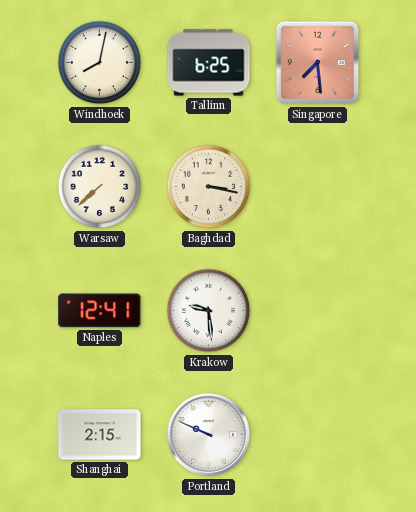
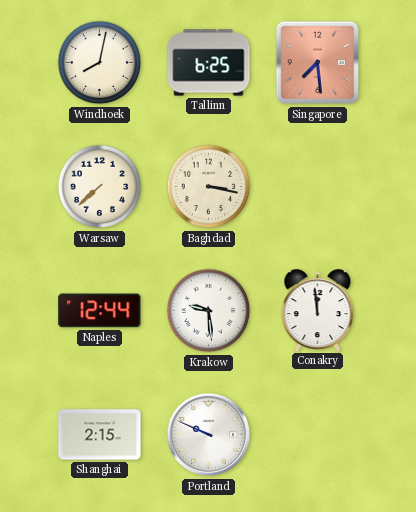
Naples: 12:41 -> 12:44 (100, 311)
Conakry: none -> 11:59 (318, 310)
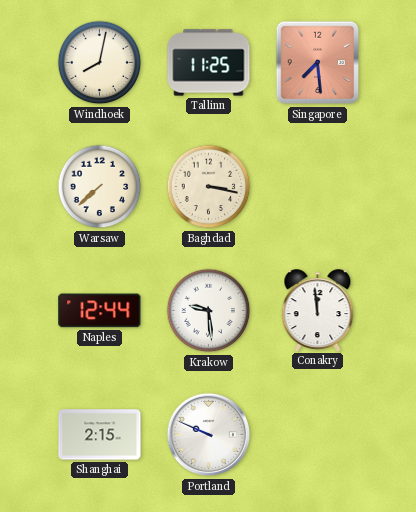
Tallinn: 6:25 -> 11:25 (209, 63)
